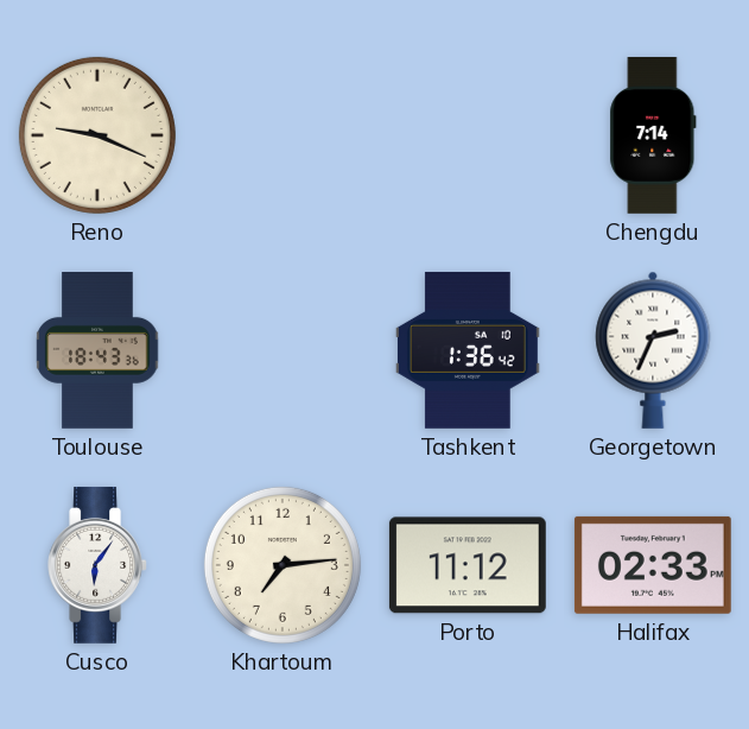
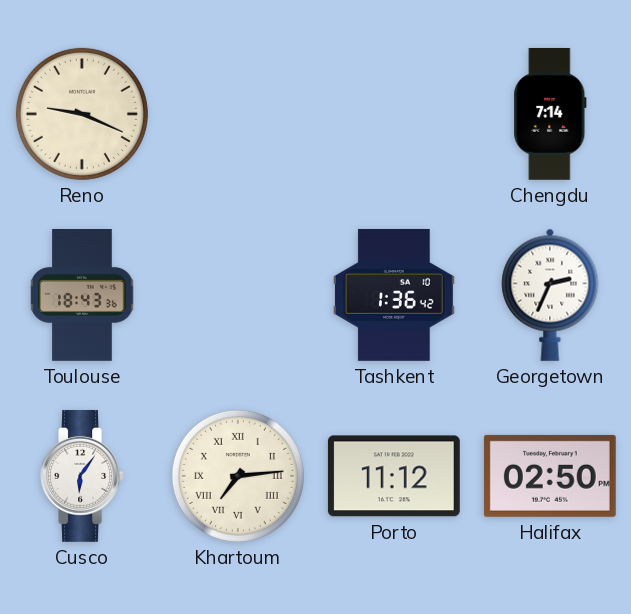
Khartoum numerals: Arabic -> Roman (238, 476)
Halifax: 02:33 -> 02:50 (550, 476)
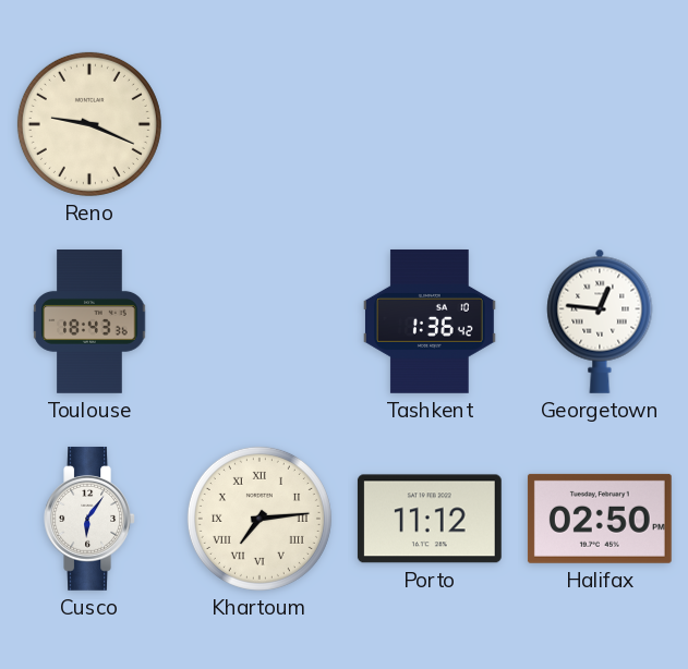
Chengdu: 7:14 -> none (550, 114)
Georgetown: 2:34 -> 12:46 (600, 321)
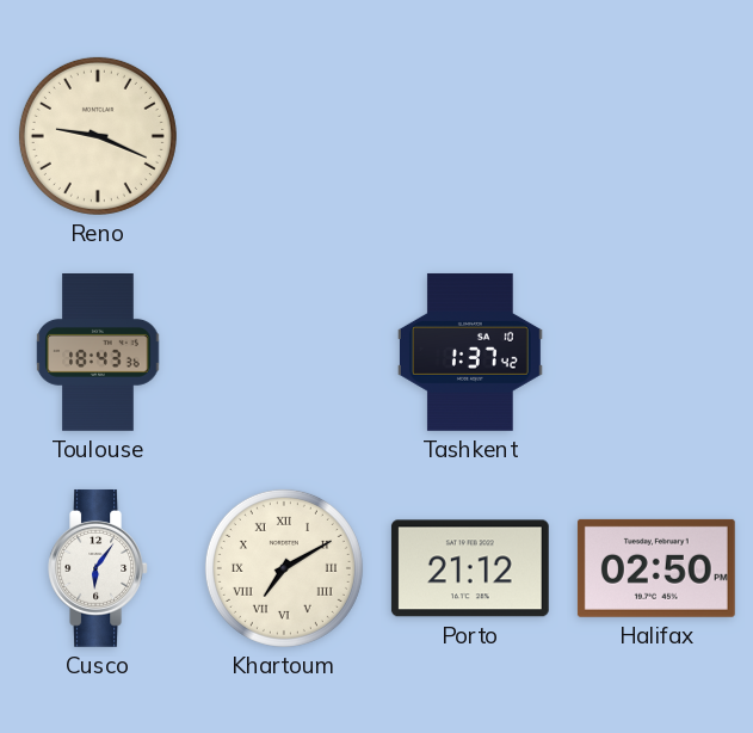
Tashkent: 1:36 -> 1:37 (470, 352)
Georgetown: 12:46 -> none (600, 321)
Khartoum: 7:14 -> 7:10 (284, 568)
Porto: 11:12 -> 21:12 (470, 568)
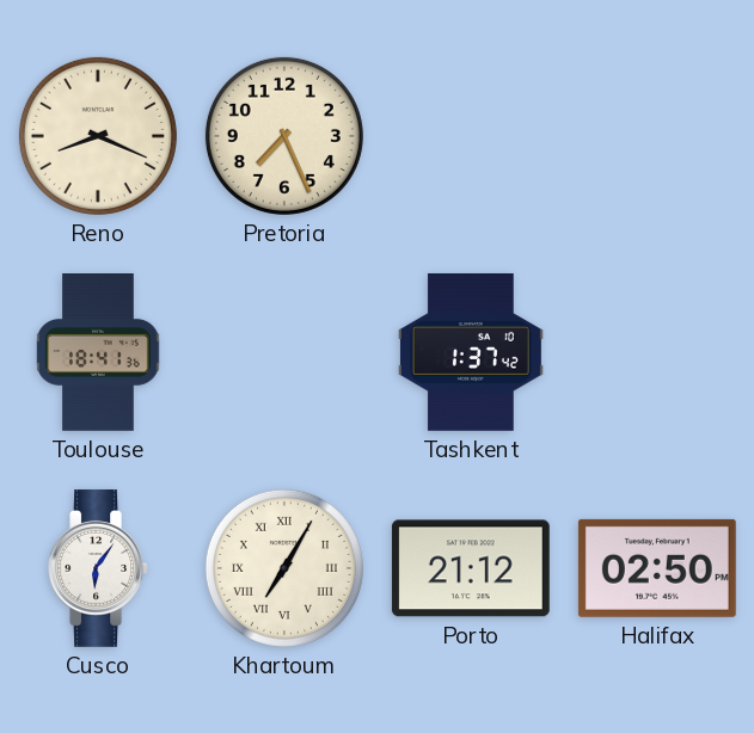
Reno: 9:19 -> 8:19 (98, 136)
Pretoria: none -> 7:26 (284, 136)
Toulouse: 18:43 -> 18:41 (98, 353)
Khartoum: 7:10 -> 7:05 (284, 568)
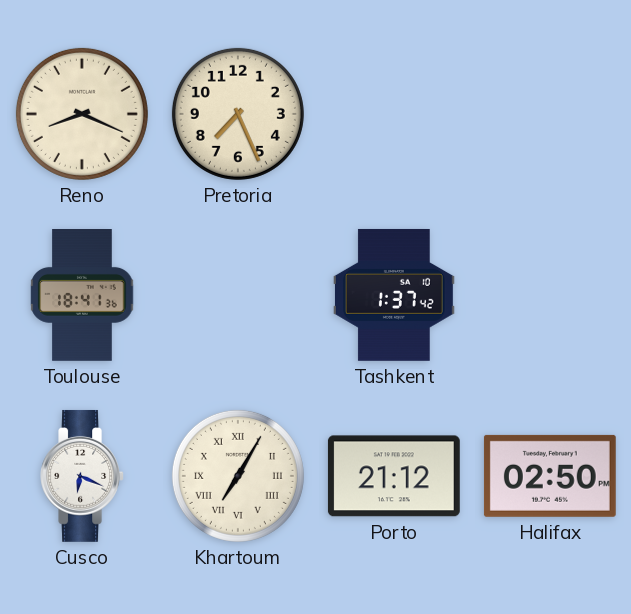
Cusco: 6:06 -> 6:19 (82, 476)
